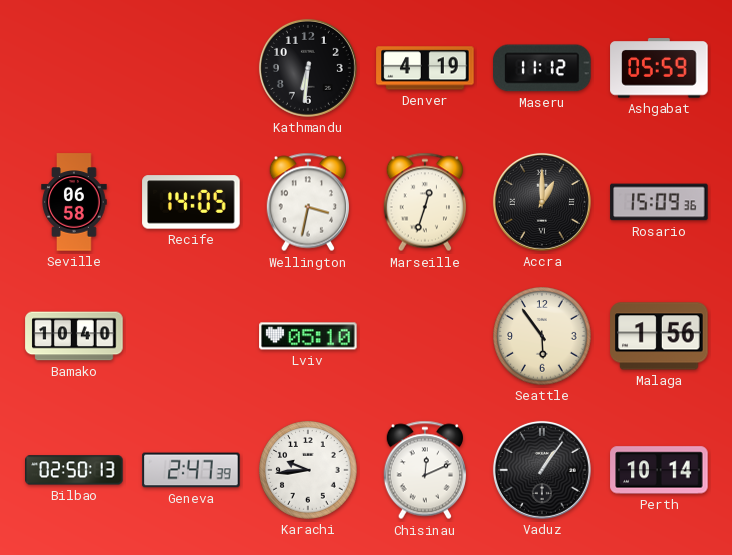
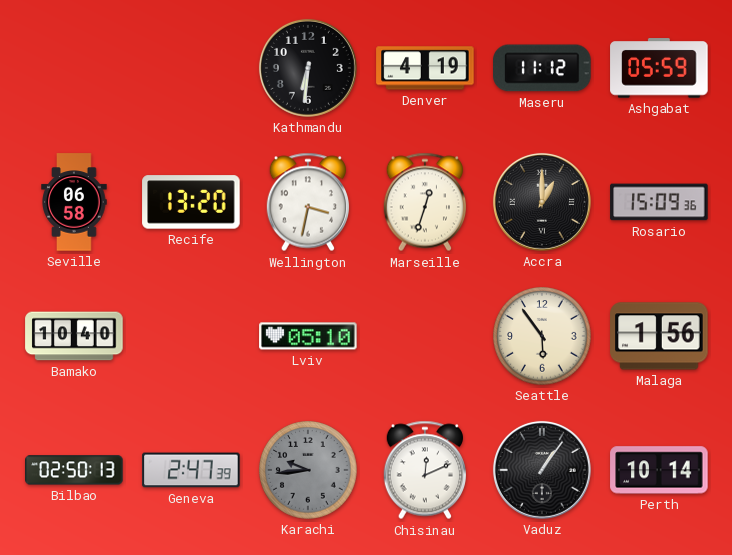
Recife: 14:05 -> 13:20 (191, 202)
Karachi dial: white -> grey (308, 470)
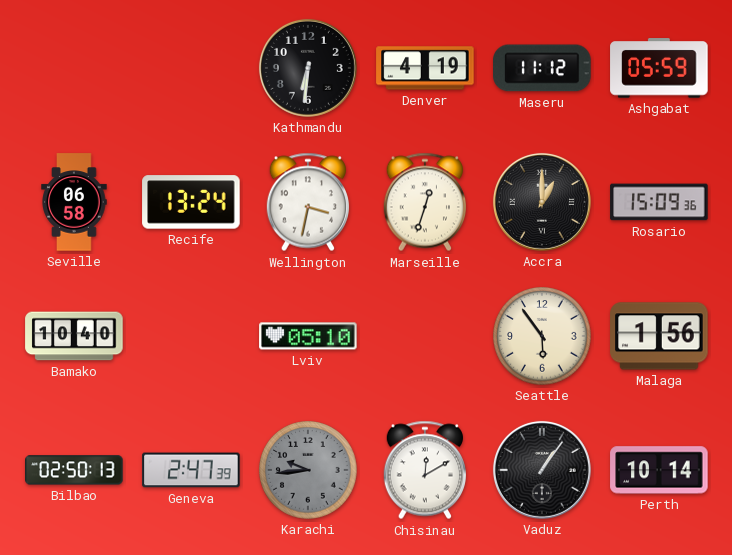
Recife: 13:20 -> 13:24 (191, 202)
Chisinau: 12:11 -> 12:10 (424, 470)
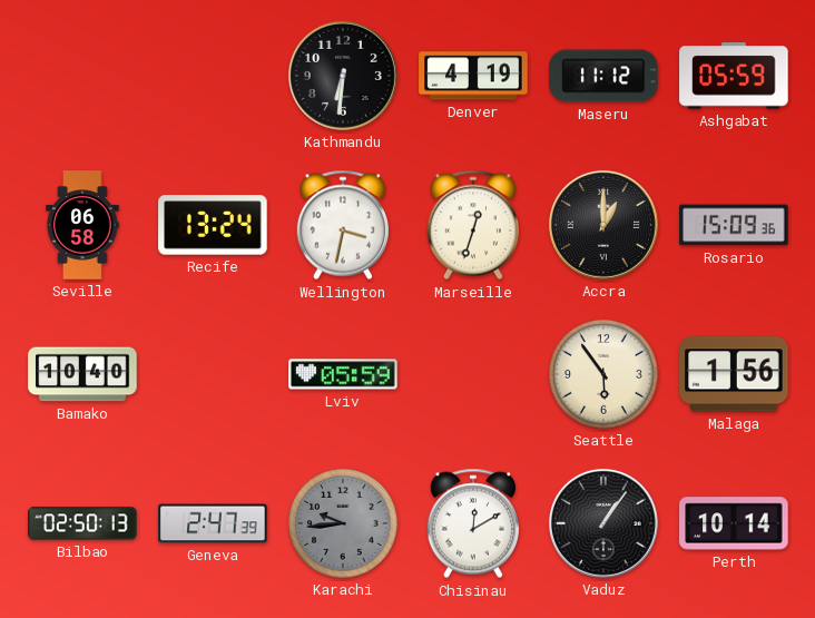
Lviv: 05:10 -> 05:59 (343, 374)
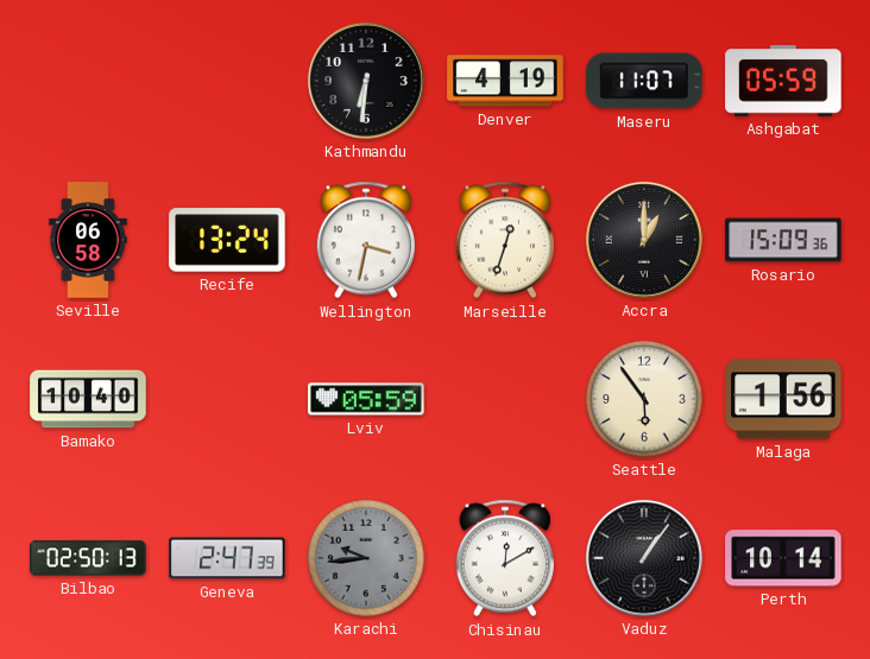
Maseru: 11:12 -> 11:07 (644, 81)
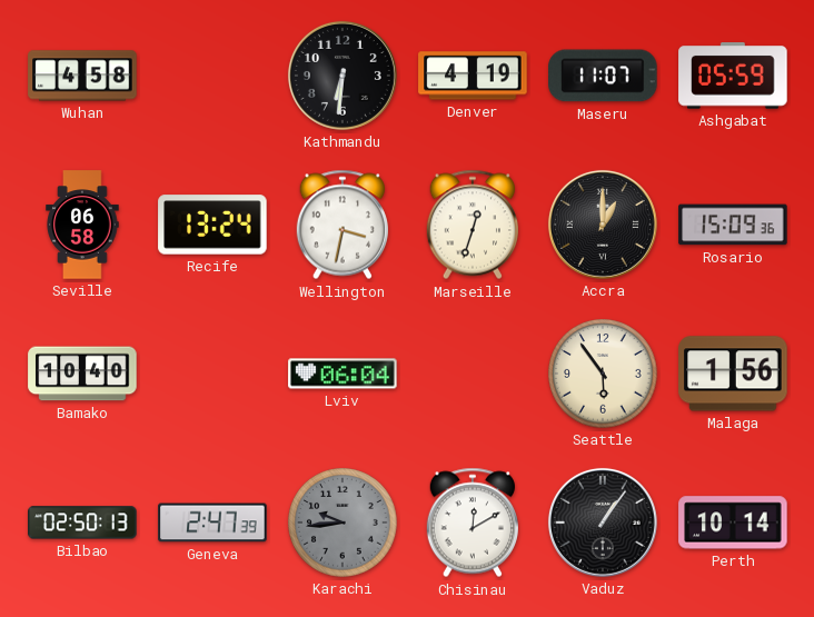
Wuhan: none -> 4:58 (82, 76)
Lviv: 05:59 -> 06:04 (343, 374)
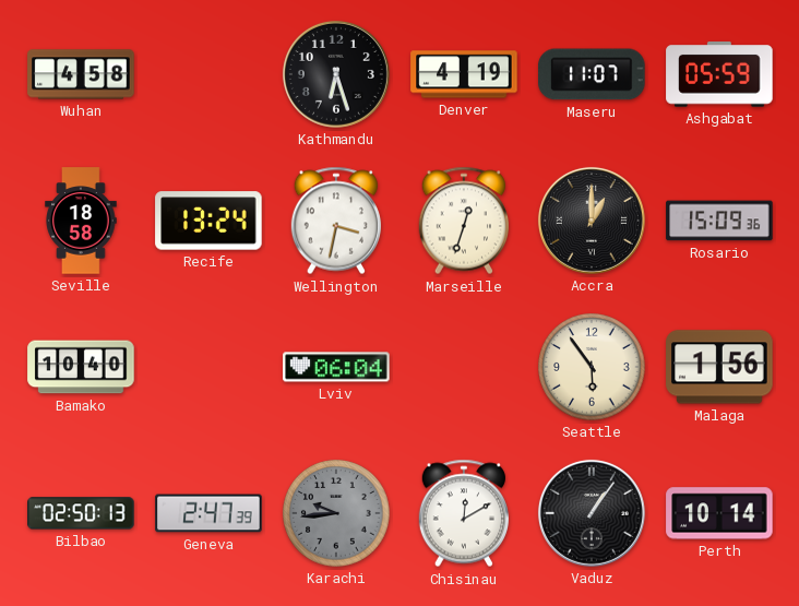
Kathmandu: 6:31 -> 6:27 (336, 74)
Seville: 06:58 -> 18:58 (81, 221)
